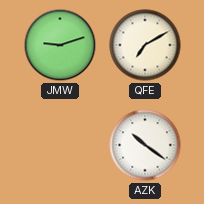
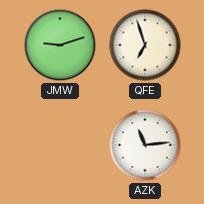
QFE: 7:10 -> 6:57 (145, 45)
AZK: 10:21 -> 11:14 (145, 145)
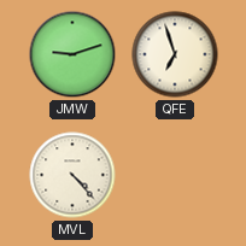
MVL: none -> 4:23 (72, 175)
AZK: 11:14 -> none (145, 145)
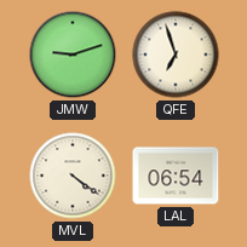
MVL: 4:23 -> 4:21 (73, 176)
LAL: none -> 06:54 (176, 176)
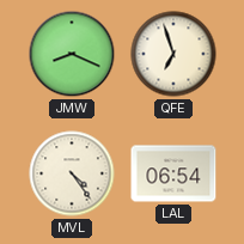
JMW: 9:12 -> 8:19 (72, 54)
MVL: 4:21 -> 4:24 (72, 173)
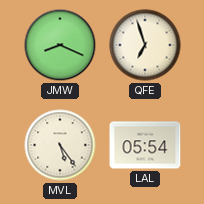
MVL: 4:24 -> 5:24 (60, 145)
LAL: 06:54 -> 05:54 (145, 145)
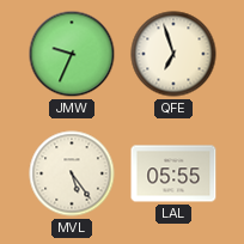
JMW: 8:19 -> 9:34 (72, 54)
LAL: 05:54 -> 05:55 (173, 173)
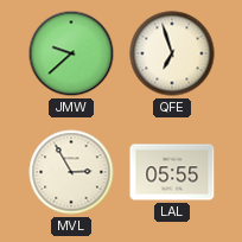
JMW: 9:34 -> 9:38 (71, 53)
MVL: 5:24 -> 2:55 (71, 172)
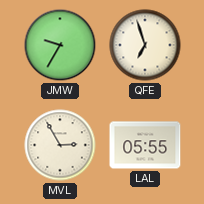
JMW: 9:38 -> 9:35 (60, 45)
